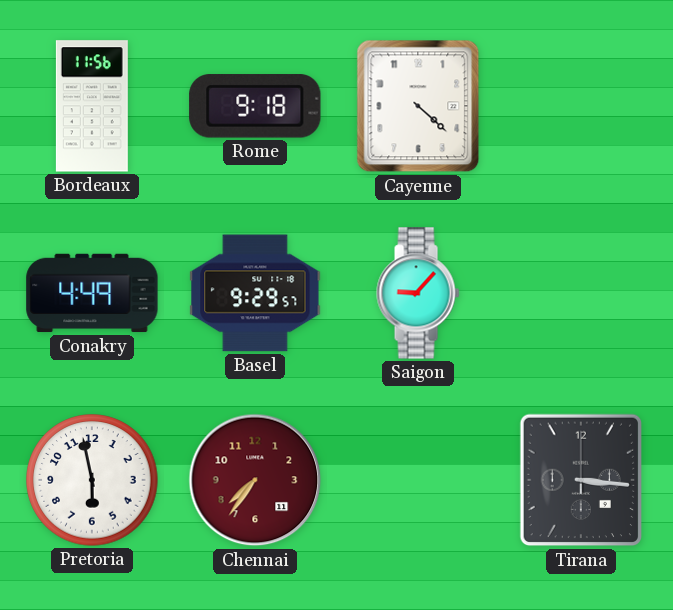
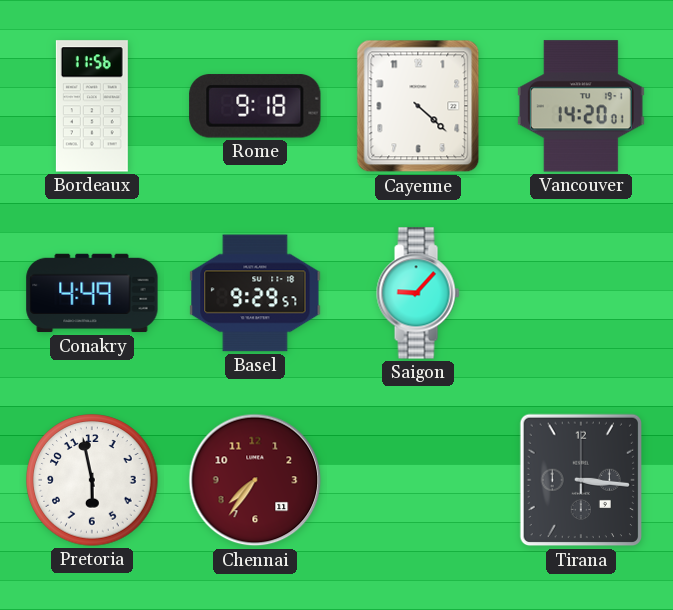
Vancouver: none -> 14:20 (581, 106)
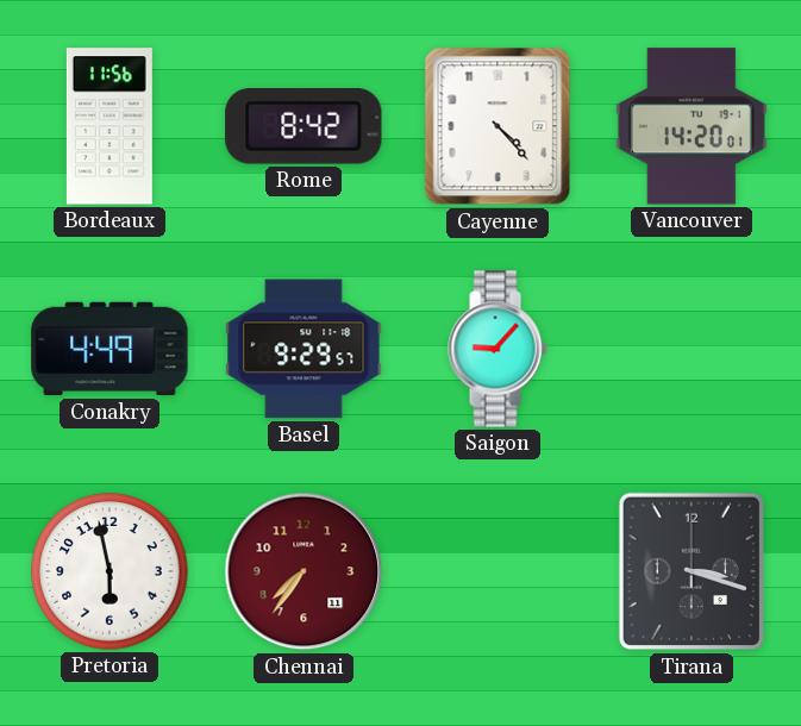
Rome: 9:18 -> 8:42 (303, 126)
Cayenne: 4:22 -> 4:23 (498, 126)
Tirana: 3:16 -> 3:18 (692, 571)
